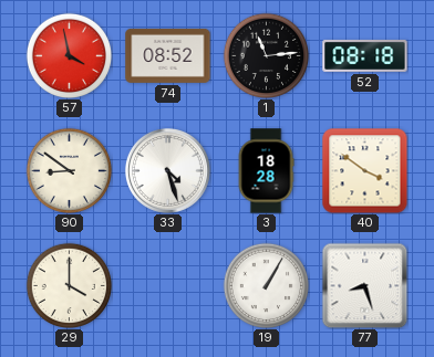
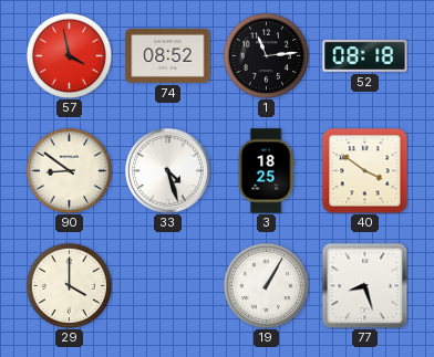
3: 18:28 -> 18:25 (266, 171)
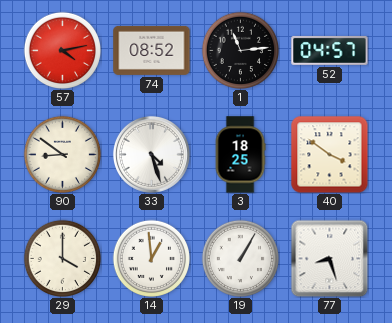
57: 3:58 -> 4:13 (62, 50)
52: 08:18 -> 04:57 (330, 51)
14: none -> 12:59 (151, 258)
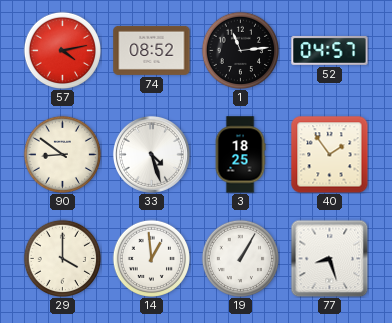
40: 3:51 -> 1:54 (329, 154)
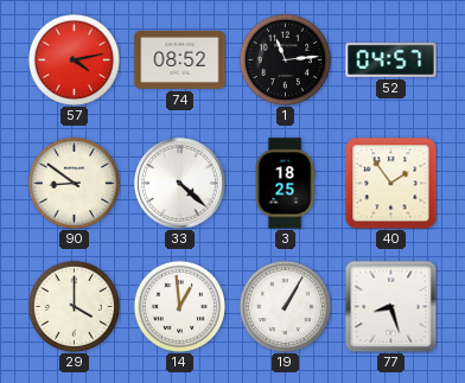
33: 4:27 -> 4:22 (179, 183)
